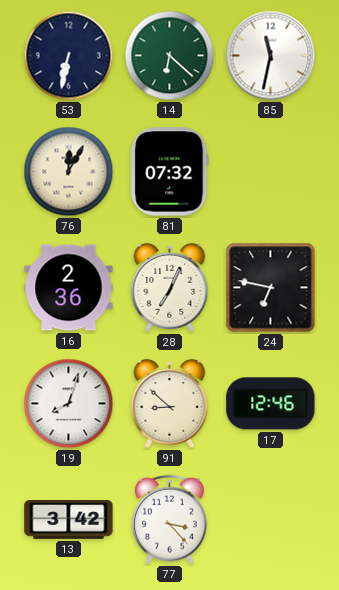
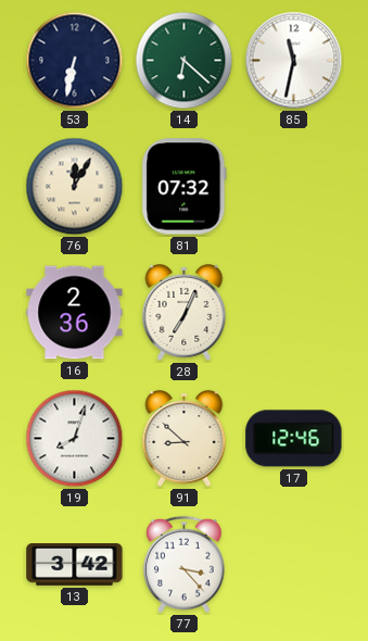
24: 6:47 -> none (271, 288)
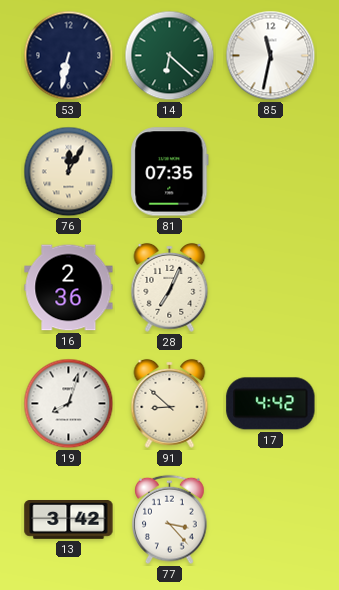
81: 07:32 -> 07:35 (170, 172)
17: 12:46 -> 4:42 (271, 404)
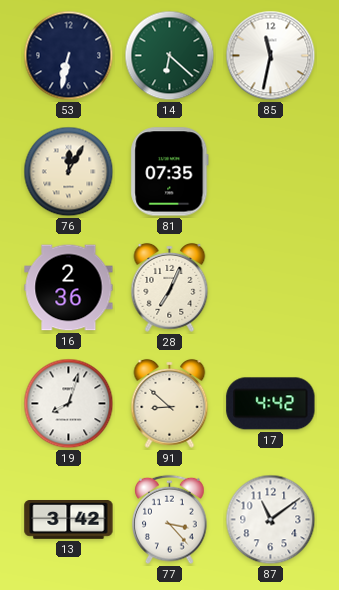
87: none -> 11:09 (271, 520)
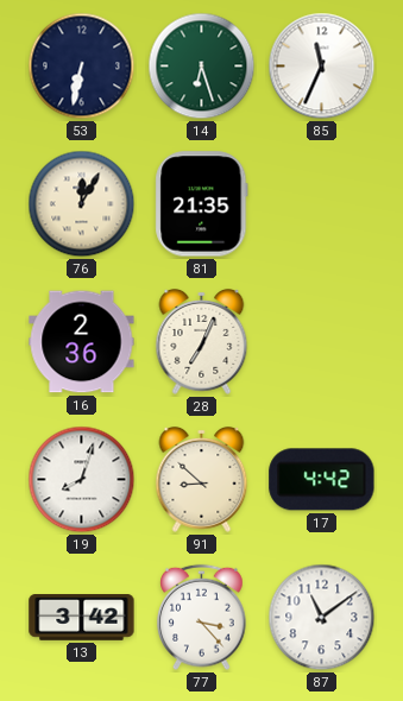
14: 6:22 -> 6:27 (202, 67)
85: 11:32 -> 11:34 (322, 67)
81: 07:35 -> 21:35 (202, 204)
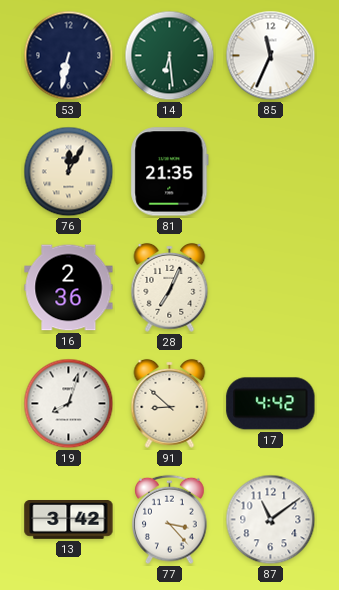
14: 6:27 -> 6:29 (170, 56)
